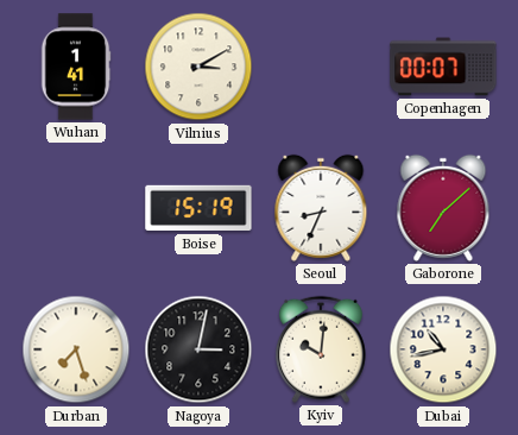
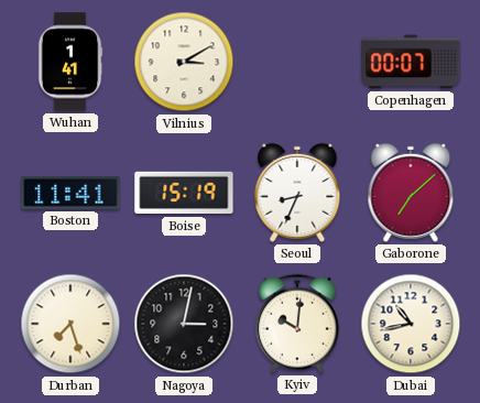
Boston: none -> 11:41 (70, 194)
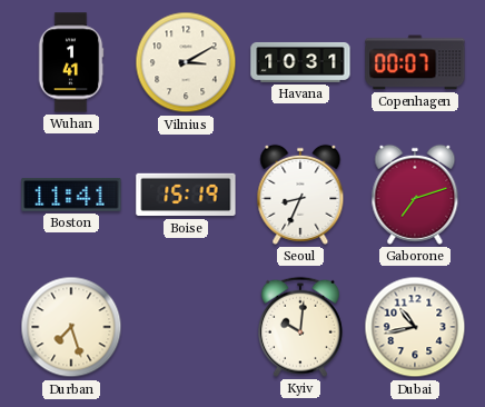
Havana: none -> 10:31 (300, 62)
Gaborone: 7:08 -> 7:12 (415, 195)
Nagoya: 3:02 -> none (184, 324)
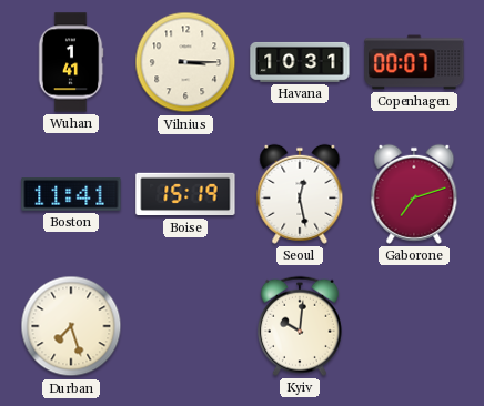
Vilnius: 3:10 -> 3:15 (185, 62)
Seoul: 8:34 -> 12:28 (300, 194)
Dubai: 10:43 -> none (415, 327)
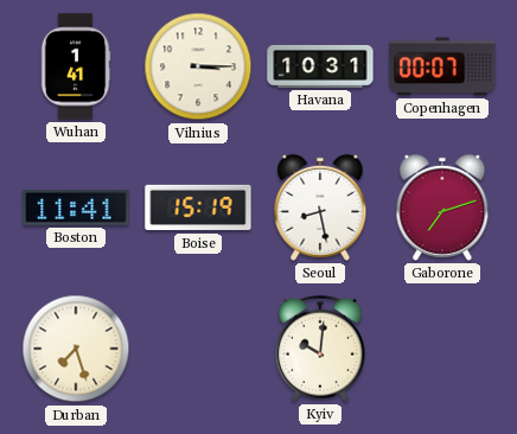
Seoul: 12:28 -> 8:28 (320, 208)
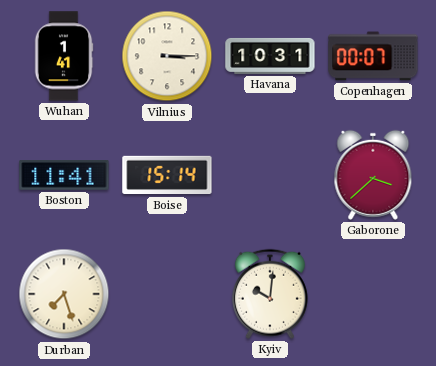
Boise: 15:19 -> 15:14 (167, 175)
Seoul: 8:28 -> none (320, 208)
Gaborone: 7:12 -> 3:38 (373, 175)
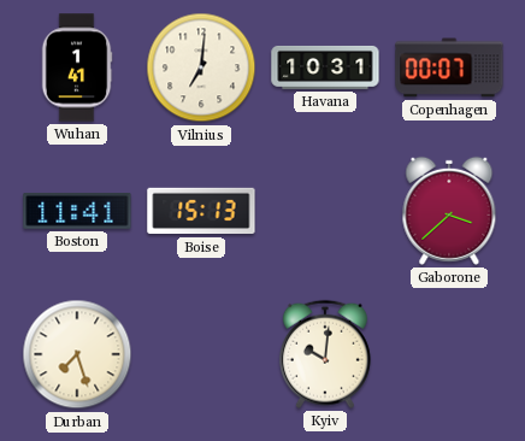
Vilnius: 3:15 -> 7:01 (201, 67)
Boise: 15:14 -> 15:13 (201, 211)
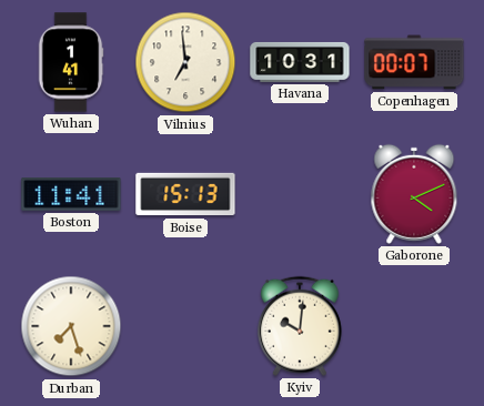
Vilnius: 7:01 -> 6:59 (185, 62)
Gaborone: 3:38 -> 4:11 (414, 194)
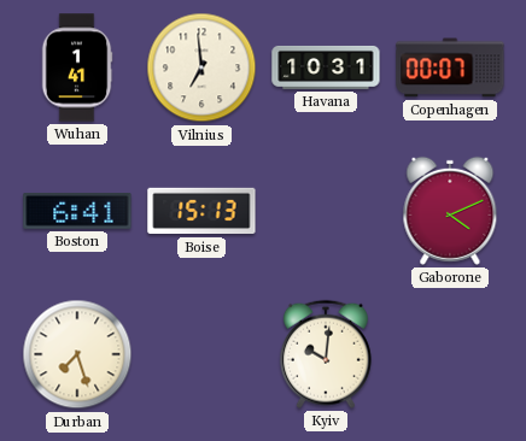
Boston: 11:41 -> 6:41 (77, 212)
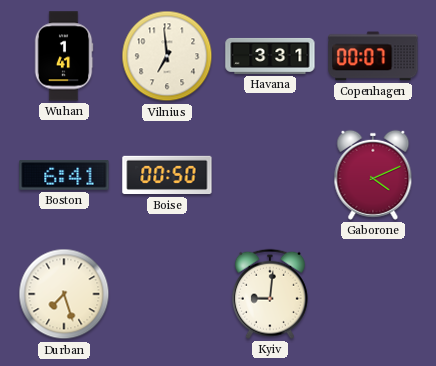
Havana: 10:31 -> 3:31 (270, 56)
Boise: 15:13 -> 00:50 (167, 175)
Kyiv: 10:01 -> 9:01 (270, 294)
